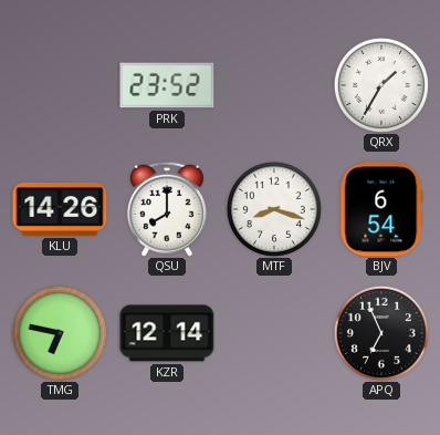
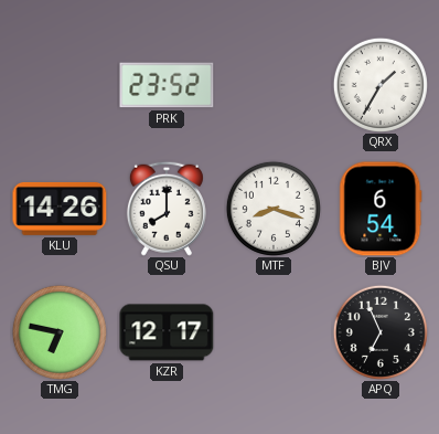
KZR: 12:14 -> 12:17 (167, 332)
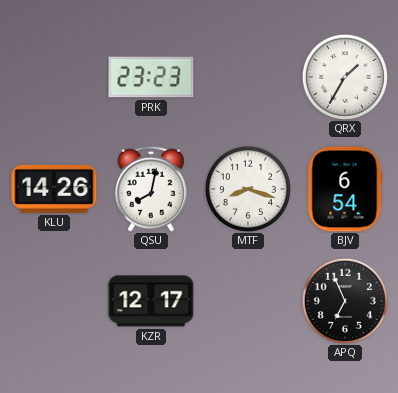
PRK: 23:52 -> 23:23 (151, 77)
QSU: 8:00 -> 8:02 (151, 189)
TMG: 6:47 -> none (60, 332)
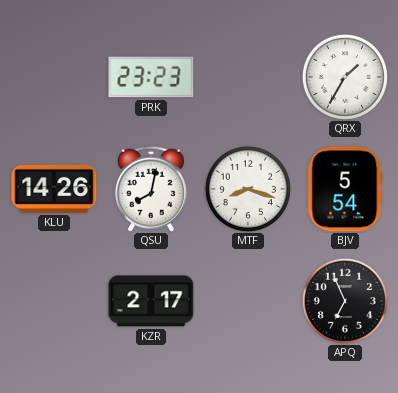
BJV: 6:54 -> 5:54 (345, 189)
KZR: 12:17 -> 2:17 (151, 301)
